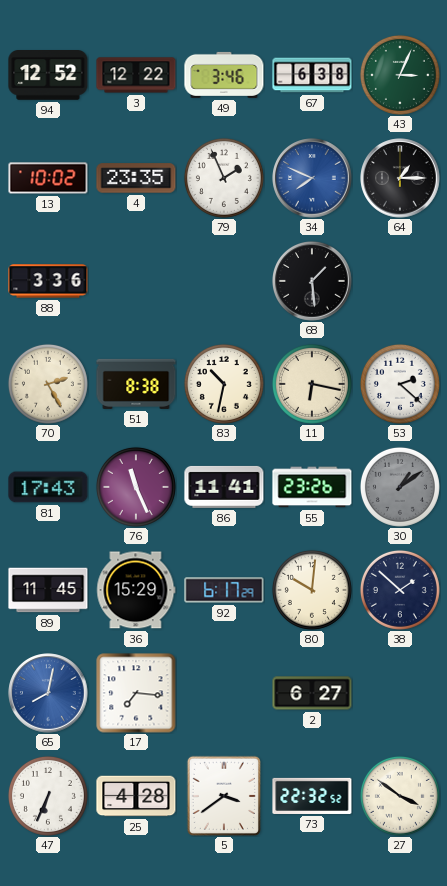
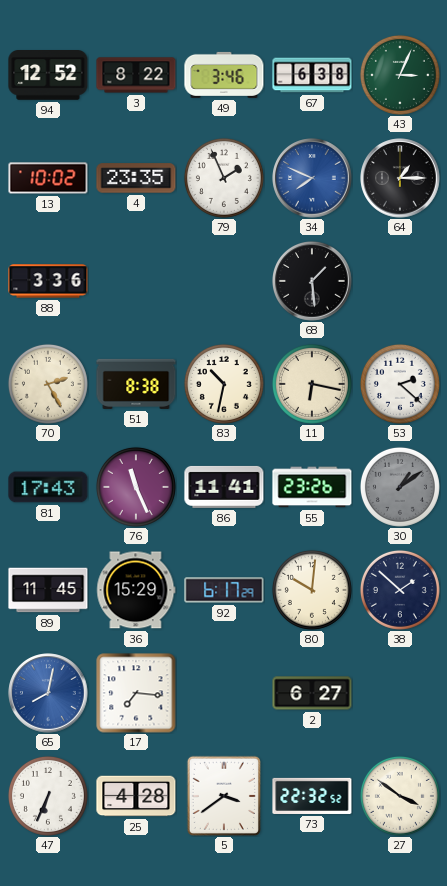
3: 12:22 -> 8:22 (136, 75)
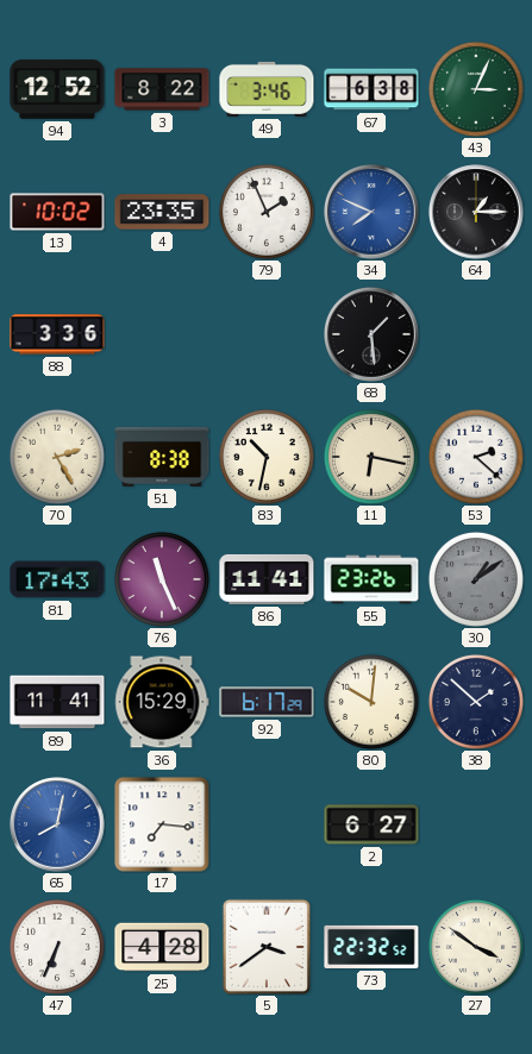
89: 11:45 -> 11:41 (57, 702)
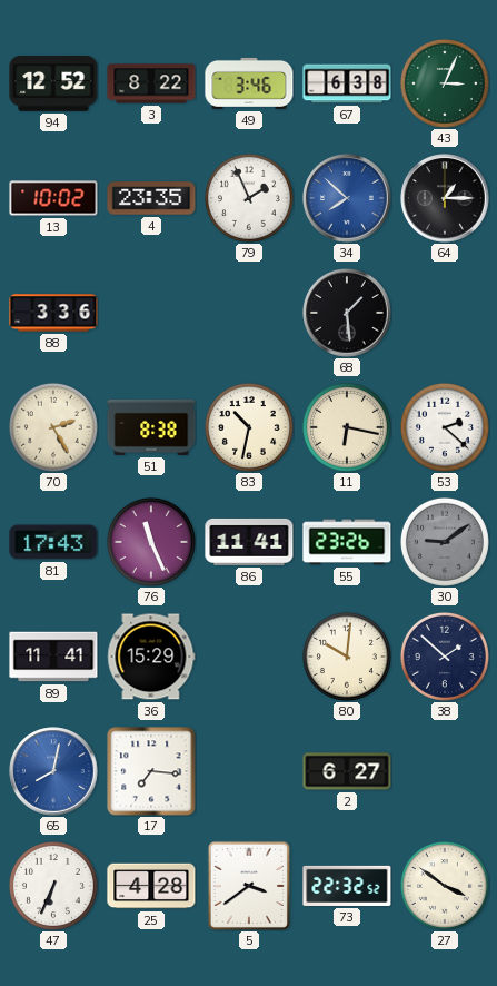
34: 7:49 -> 7:52 (347, 198)
30: 1:09 -> 9:09 (445, 542)
92: 6:17 -> none (267, 702)
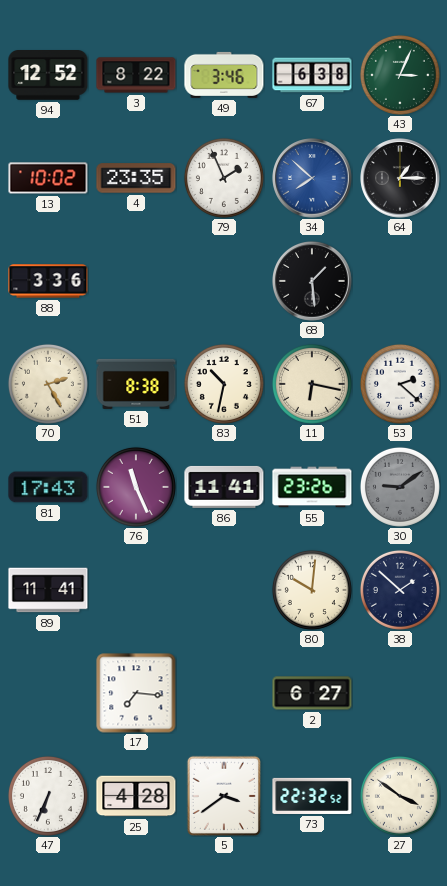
36: 15:29 -> none (151, 657)
65: 8:02 -> none (53, 771)
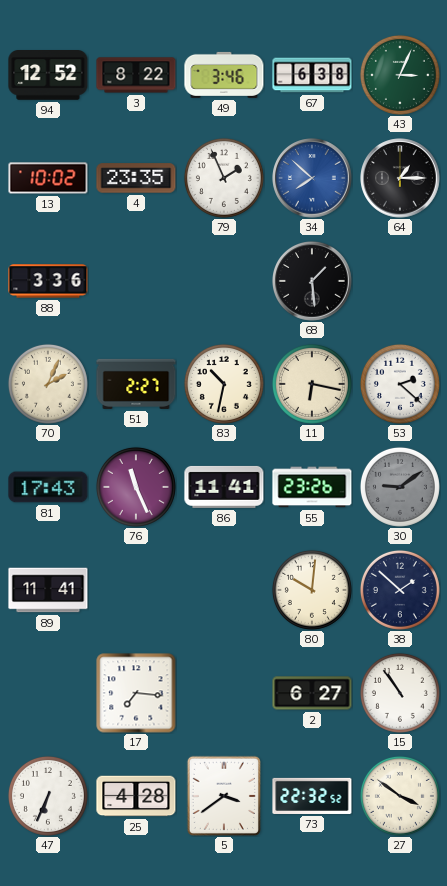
70: 2:25 -> 2:04 (48, 384)
51: 8:38 -> 2:27 (136, 384)
15: none -> 10:54 (400, 693)
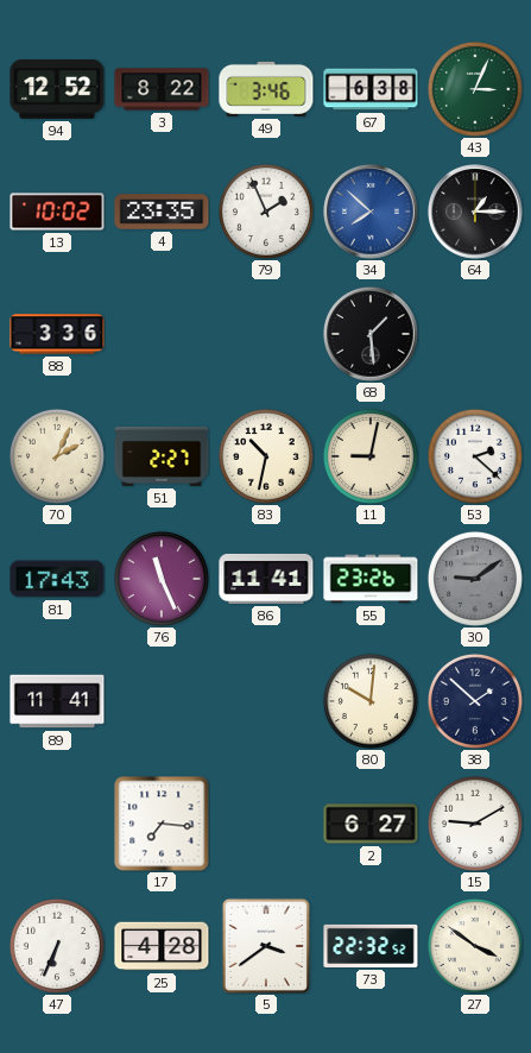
11: 6:17 -> 9:02 (371, 456)
15: 10:54 -> 9:10 (475, 824)
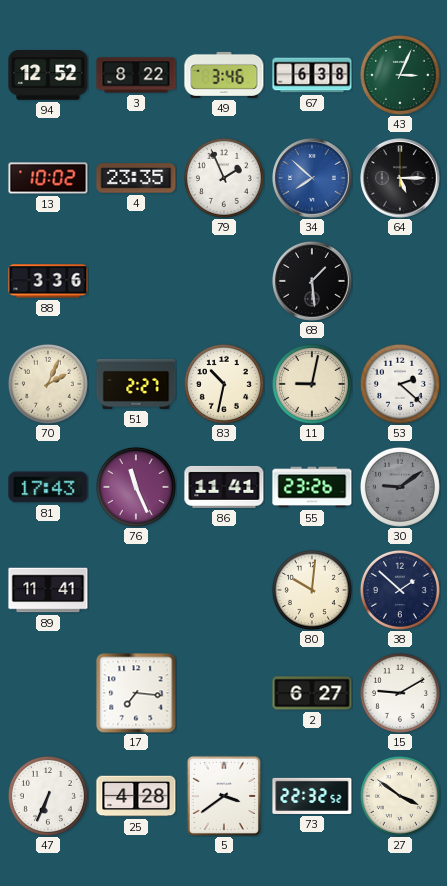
64: 1:15 -> 5:15 (400, 178)
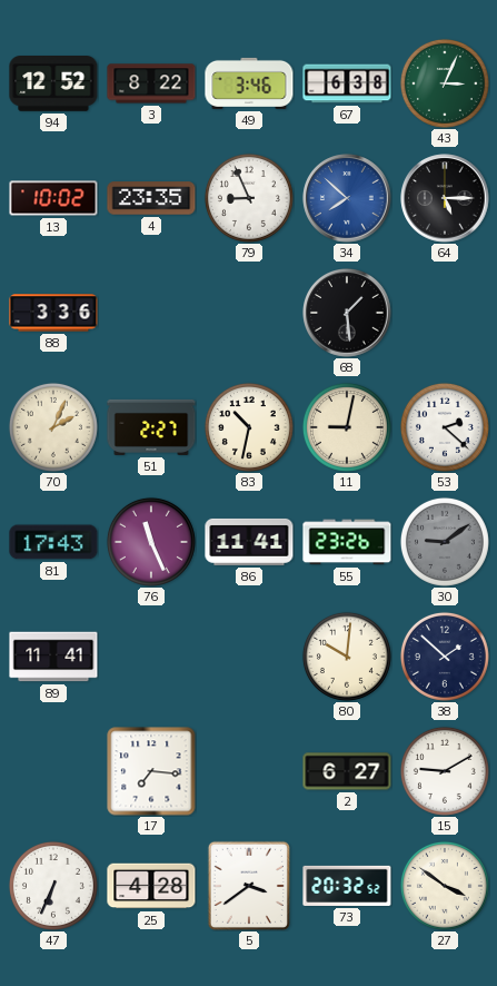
79: 1:56 -> 8:56 (249, 198)
73: 22:32 -> 20:32 (347, 886)
